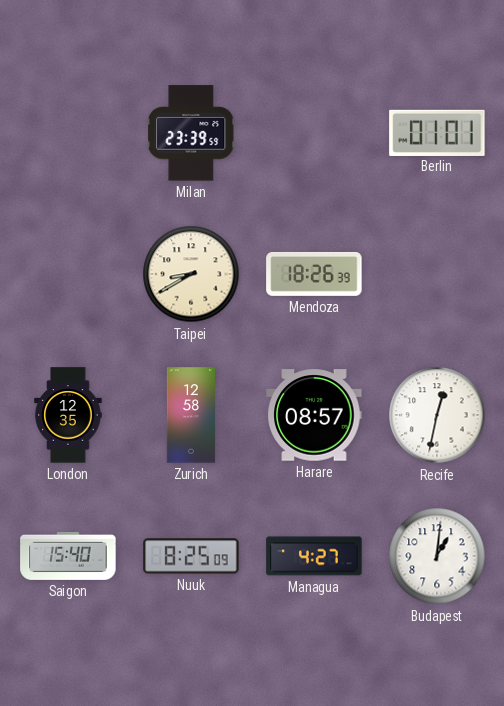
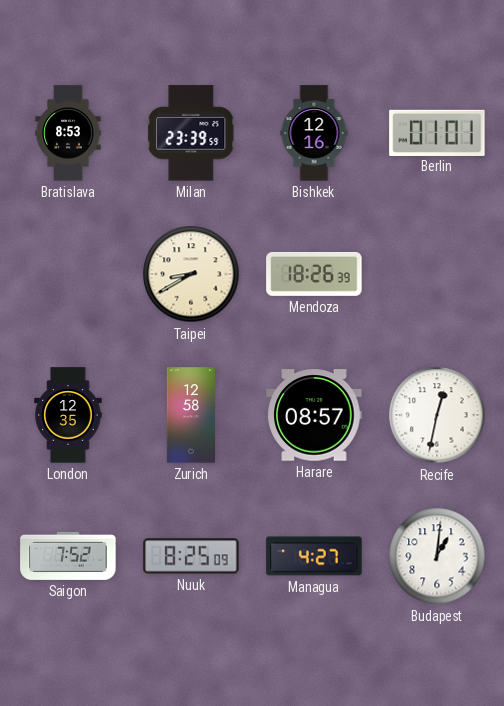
Bratislava: none -> 8:53 (68, 133)
Bishkek: none -> 12:16 (314, 133)
Saigon: 15:40 -> 7:52 (68, 556)
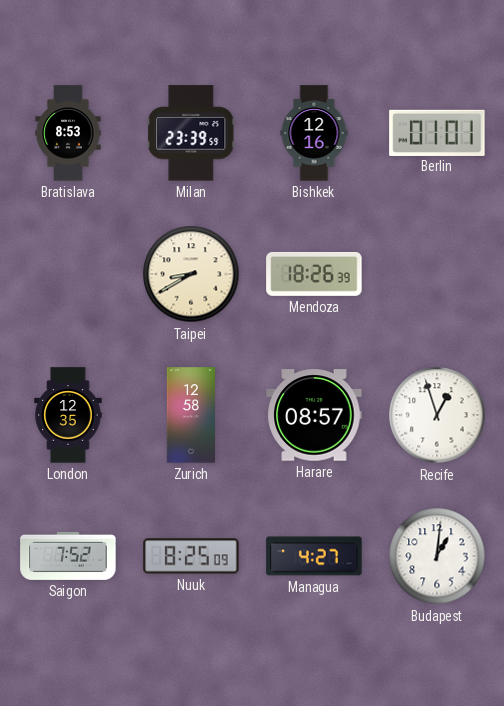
Recife: 12:32 -> 12:57 (437, 415)
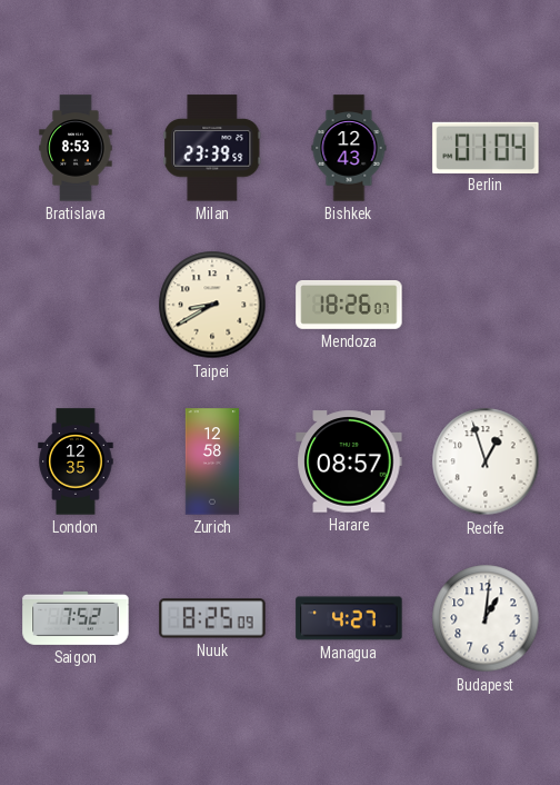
Bishkek: 12:16 -> 12:43 (349, 148)
Berlin: 01:01 -> 01:04 (486, 147)
Mendoza: 18:26:39 -> 18:26:07 (349, 305)
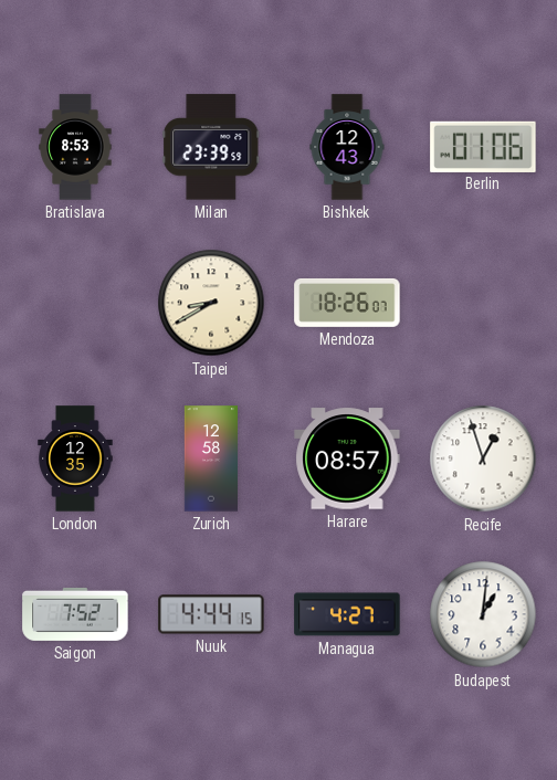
Berlin: 01:04 -> 01:06 (483, 146)
Nuuk: 8:25 -> 4:44 (211, 614)
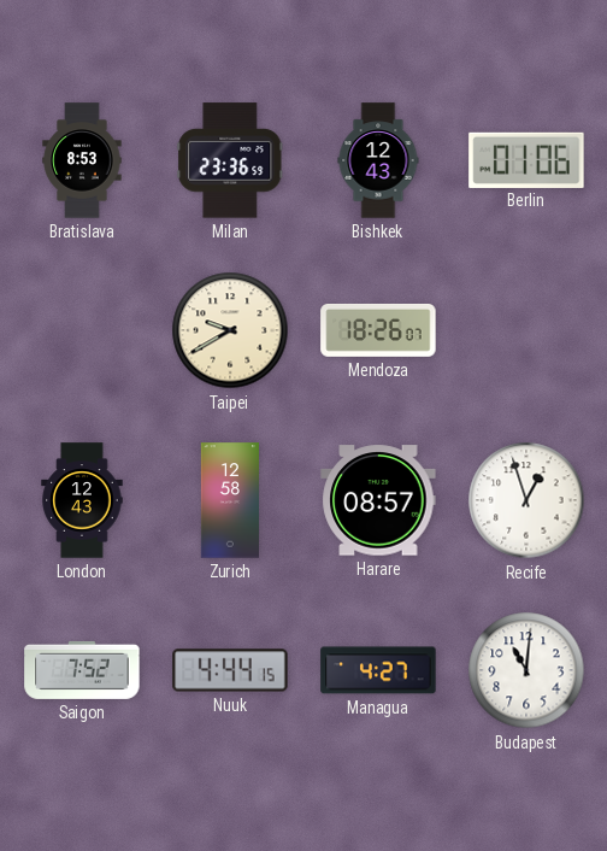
Milan: 23:39 -> 23:36 (230, 160)
Taipei: 8:40 -> 9:40 (230, 330)
London: 12:35 -> 12:43 (82, 500)
Budapest: 1:01 -> 11:01 (526, 670)
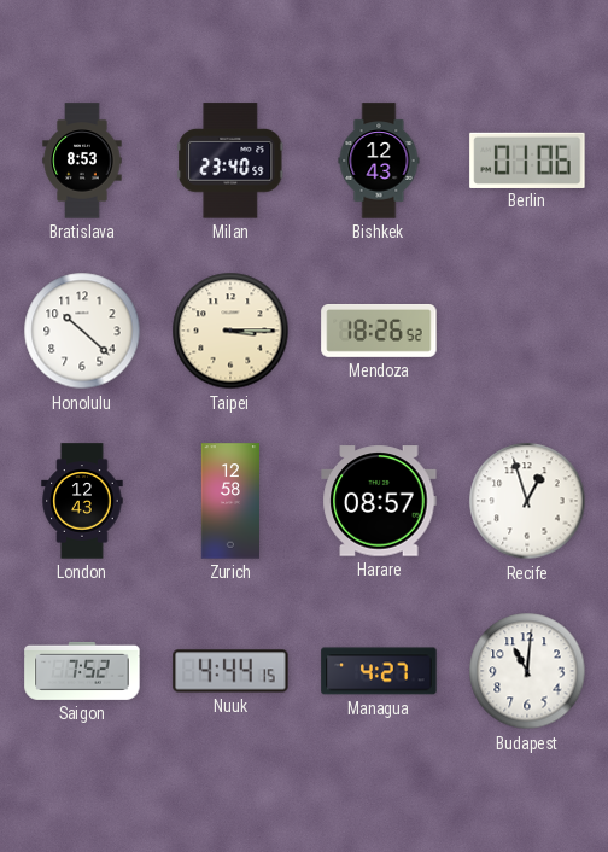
Milan: 23:36 -> 23:40 (230, 161)
Honolulu: none -> 10:22 (82, 331)
Taipei: 9:40 -> 3:15 (230, 331)
Mendoza: 18:26:07 -> 18:26:52 (379, 331)
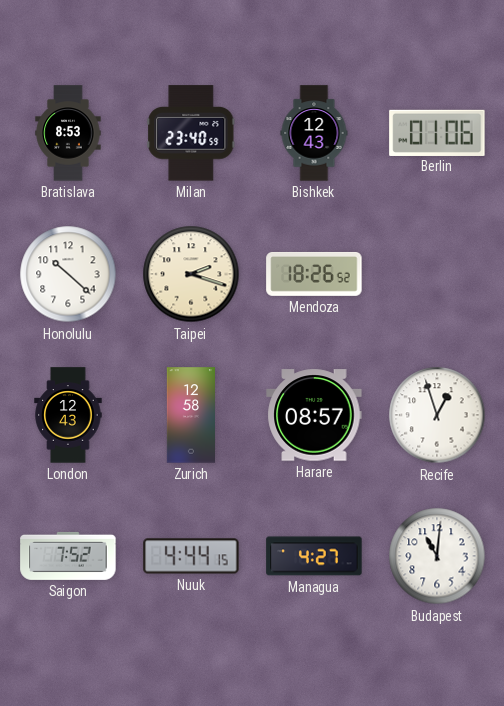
Taipei: 3:15 -> 2:18 (191, 274)
